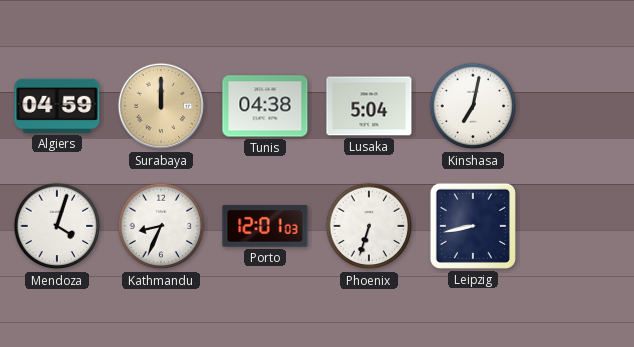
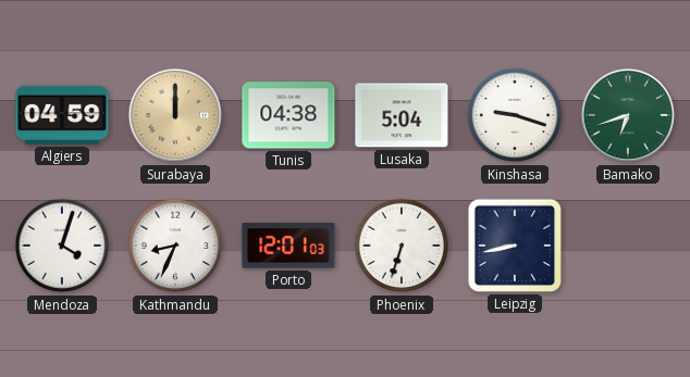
Kinshasa: 7:02 -> 9:18 (515, 115)
Bamako: none -> 6:42 (628, 115)
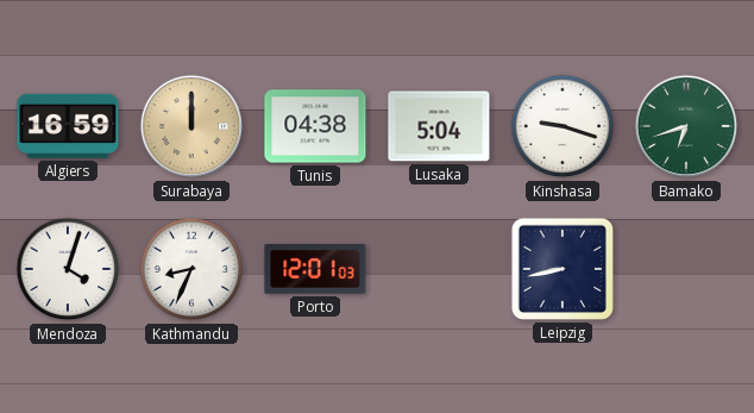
Algiers: 04:59 -> 16:59 (68, 126)
Phoenix: 6:33 -> none (402, 246)
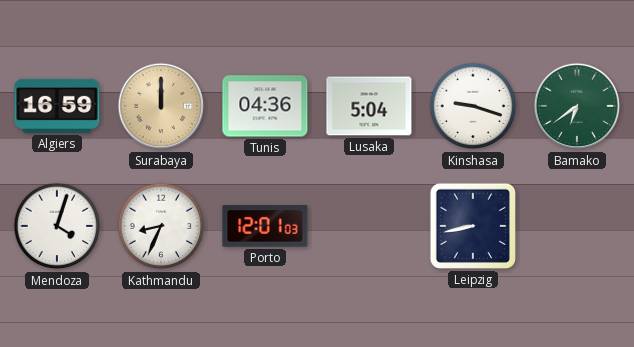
Tunis: 04:38 -> 04:36 (265, 106)
Bamako: 6:42 -> 6:39 (577, 106)
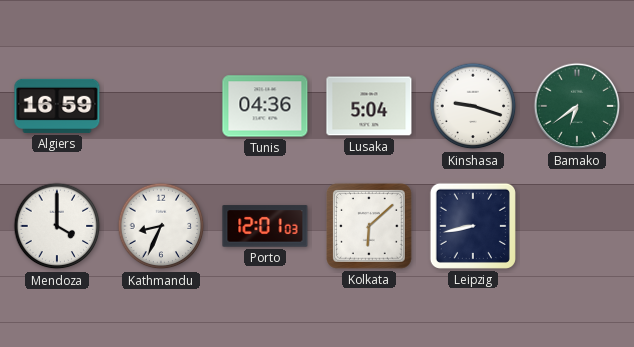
Surabaya: 12:00 -> none (161, 106)
Mendoza: 4:03 -> 4:00 (57, 226)
Kolkata: none -> 6:08 (369, 226)
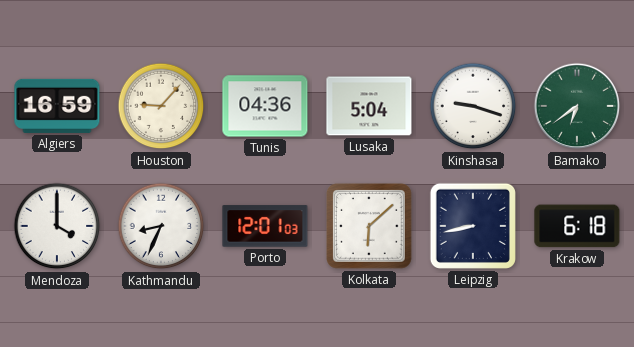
Houston: none -> 9:07 (161, 106)
Krakow: none -> 6:18 (577, 226)
